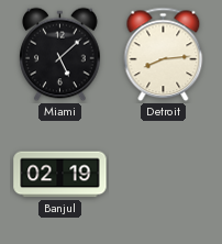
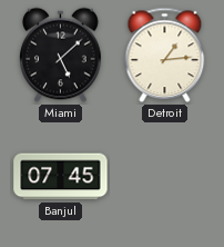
Detroit: 8:14 -> 1:14 (165, 56)
Banjul: 02:19 -> 07:45 (61, 177)
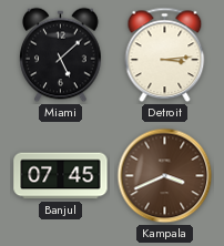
Detroit: 1:14 -> 3:14 (165, 55)
Kampala: none -> 3:41 (165, 176)
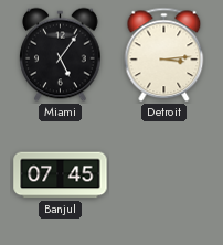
Miami: 5:08 -> 5:06 (61, 55)
Kampala: 3:41 -> none (165, 176)
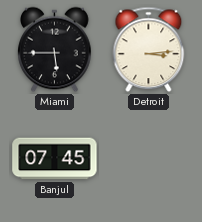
Miami: 5:06 -> 5:45 (55, 50)
